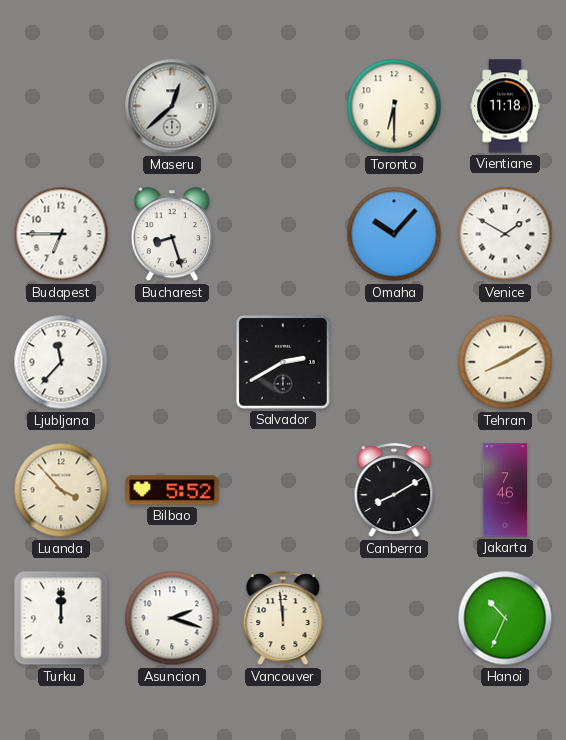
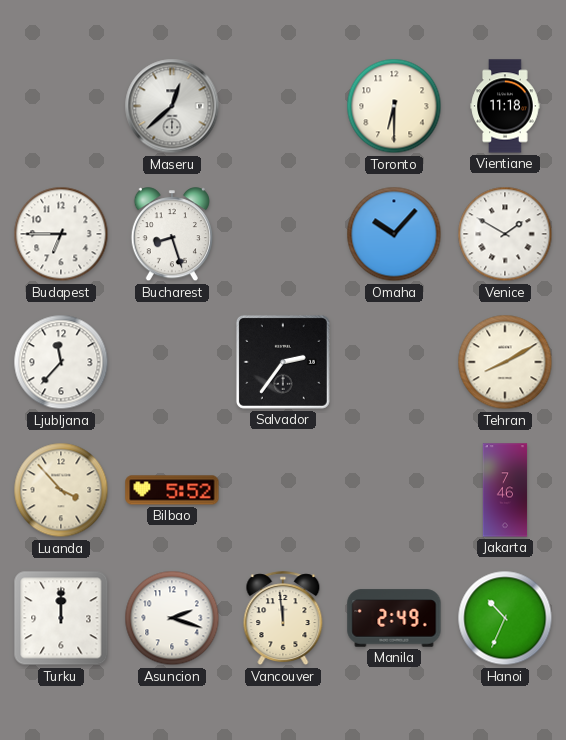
Salvador: 2:40 -> 2:36 (283, 362)
Canberra: 8:10 -> none (394, 491)
Manila: none -> 2:49 (394, 618)
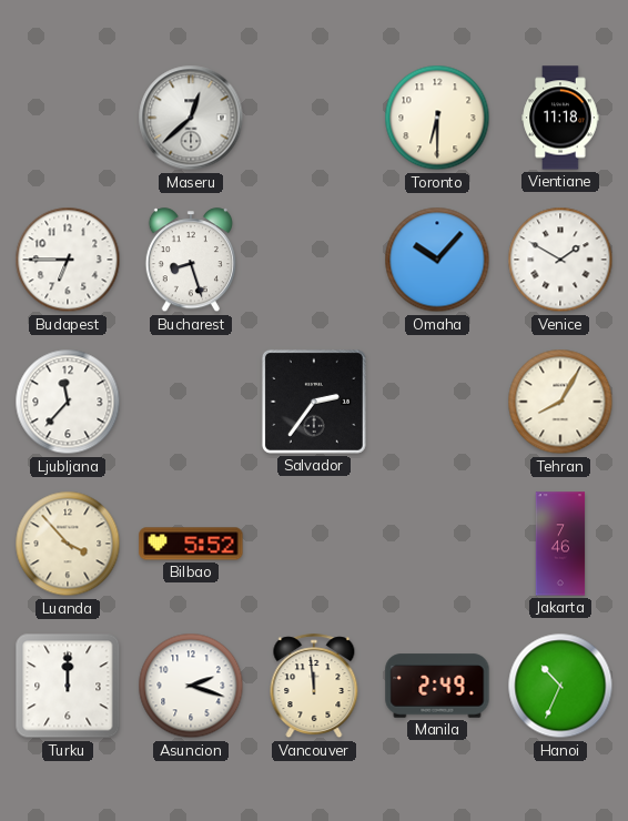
Tehran: 8:10 -> 8:05 (560, 402)
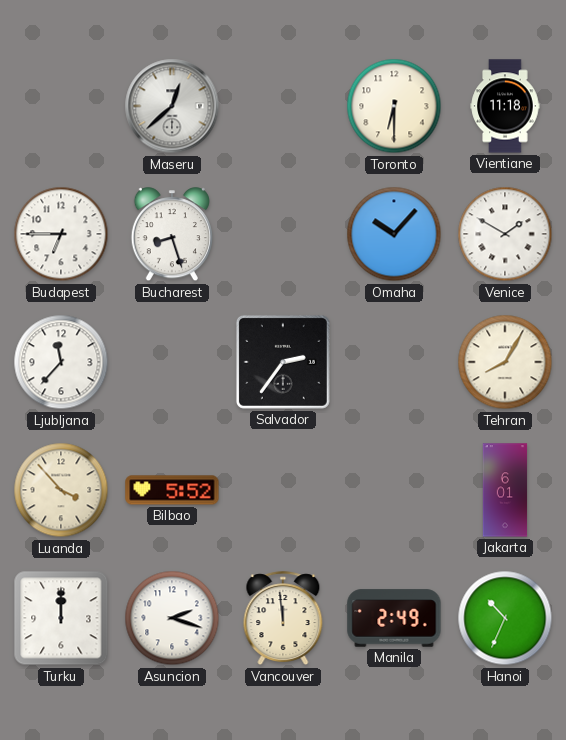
Jakarta: 7:46 -> 6:01 (505, 490)
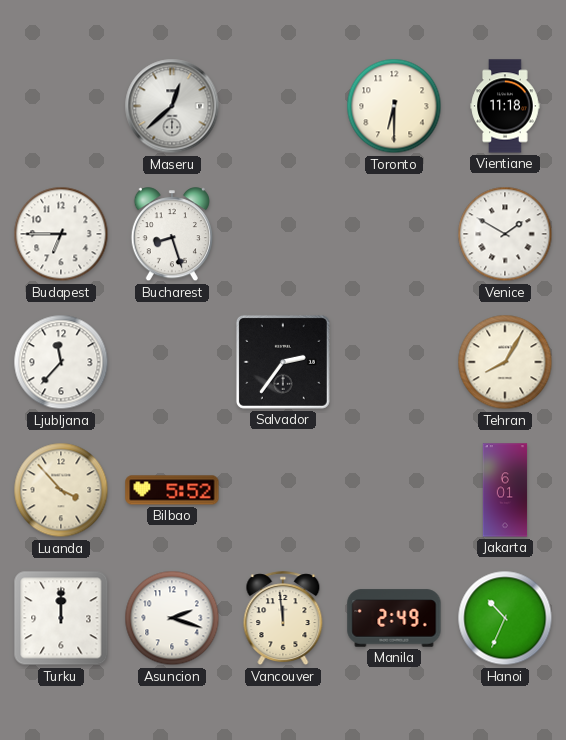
Omaha: 10:07 -> none (394, 234)
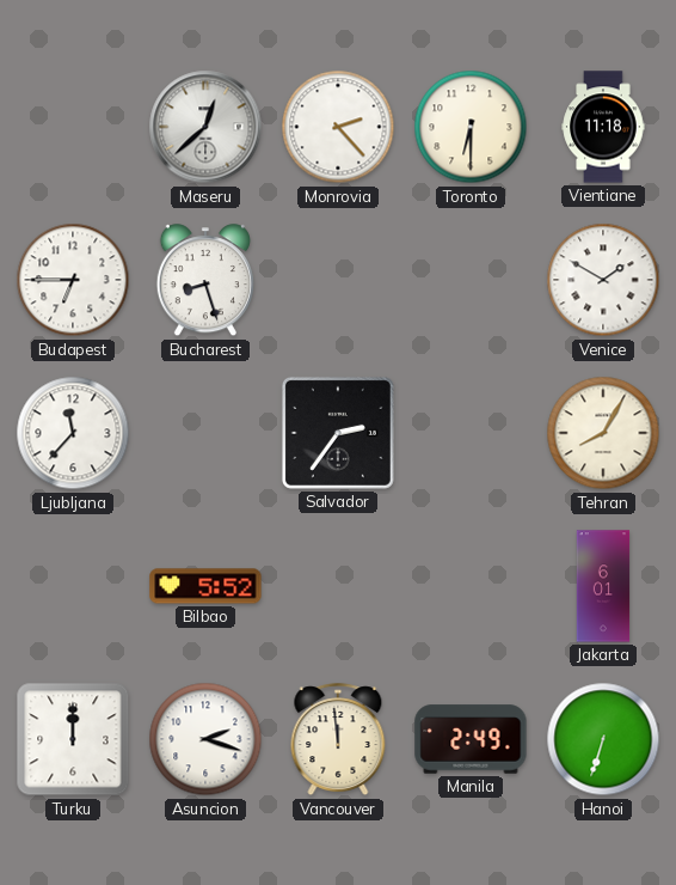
Monrovia: none -> 2:23 (338, 127)
Luanda: 3:53 -> none (61, 490)
Hanoi: 10:34 -> 6:33 (603, 739)
